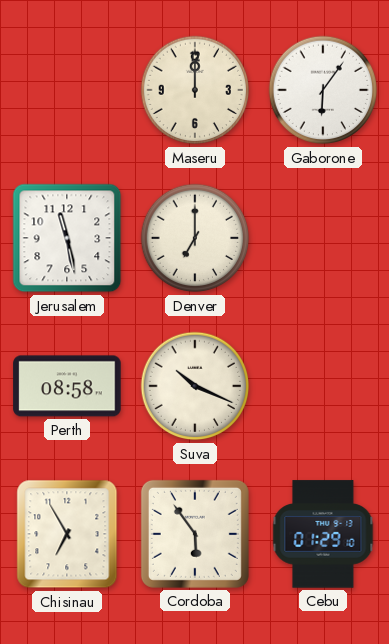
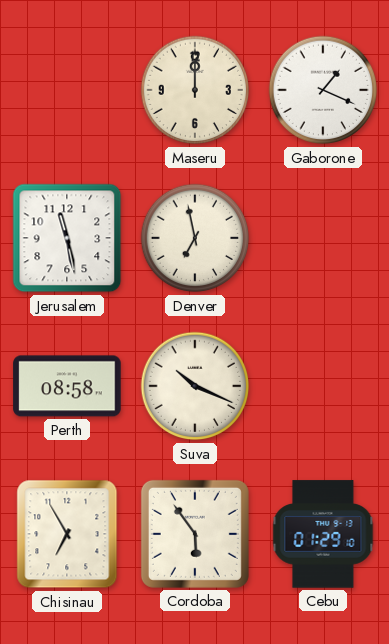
Gaborone: 6:06 -> 1:19 (323, 90)
Denver: 7:00 -> 6:58 (195, 238)
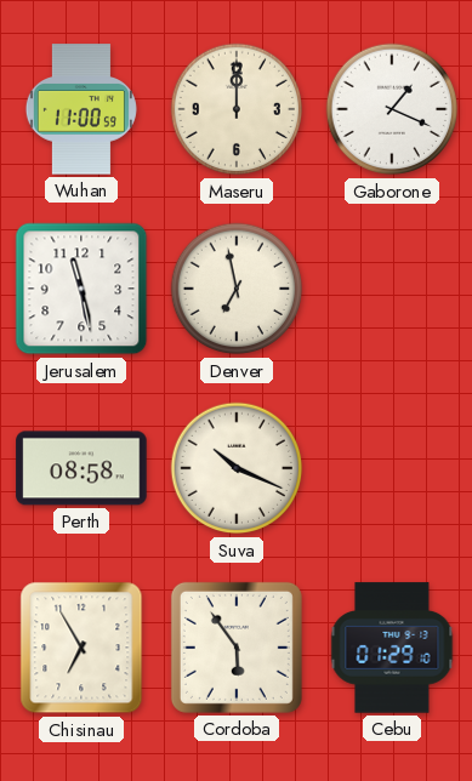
Wuhan: none -> 11:00 (81, 109)
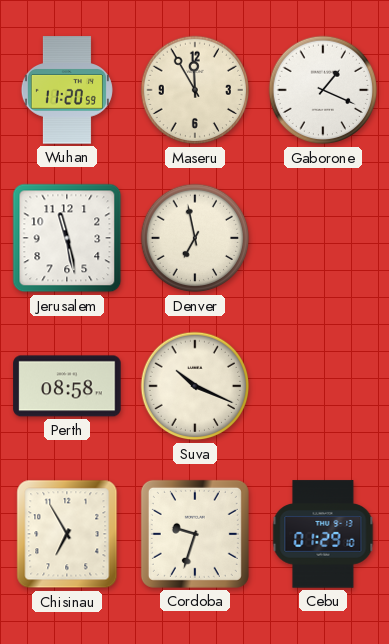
Wuhan: 11:00 -> 11:20 (67, 90)
Maseru: 12:00 -> 11:55 (195, 90)
Cordoba: 5:54 -> 9:33 (195, 534)
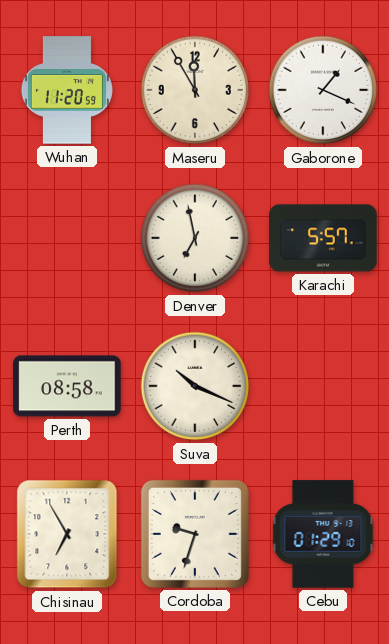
Jerusalem: 11:28 -> none (67, 238)
Karachi: none -> 5:57 (323, 238)
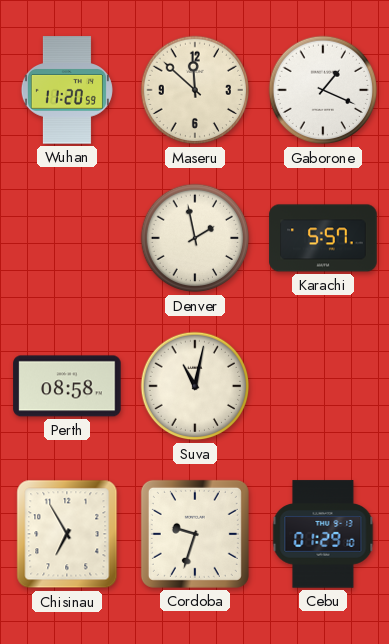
Maseru: 11:55 -> 11:52 (195, 90)
Denver: 6:58 -> 1:58 (195, 238)
Suva: 10:19 -> 11:02 (195, 386)
